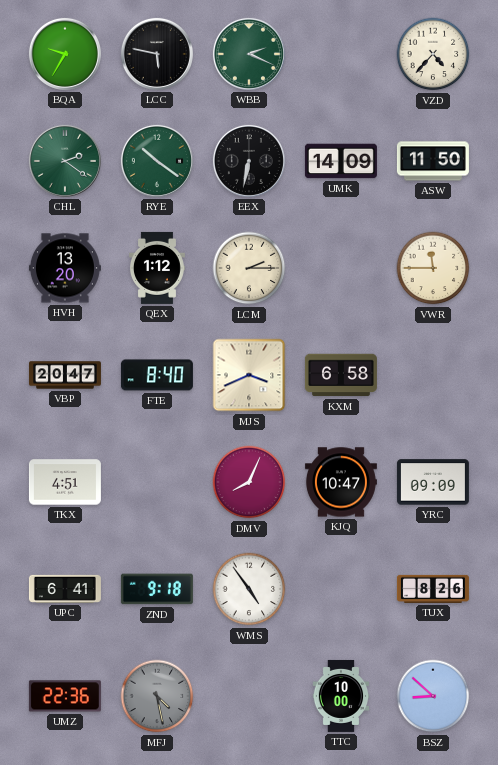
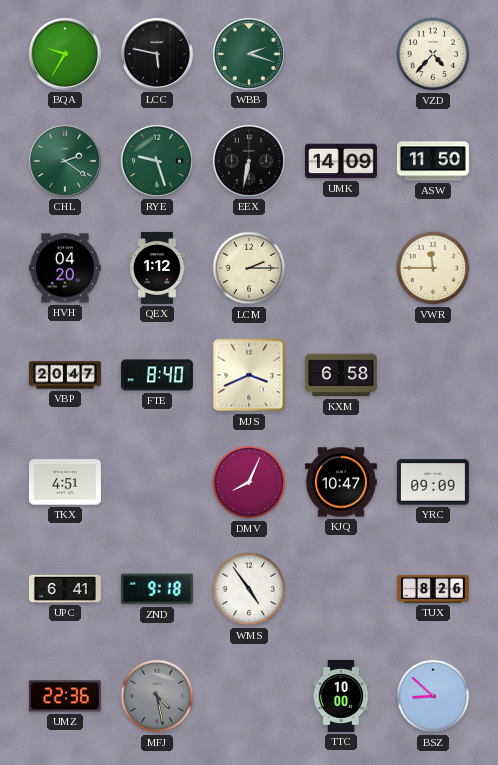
WBB: 2:19 -> 2:18 (249, 54)
RYE: 10:21 -> 9:27 (157, 161)
HVH: 13:20 -> 04:20 (65, 268)
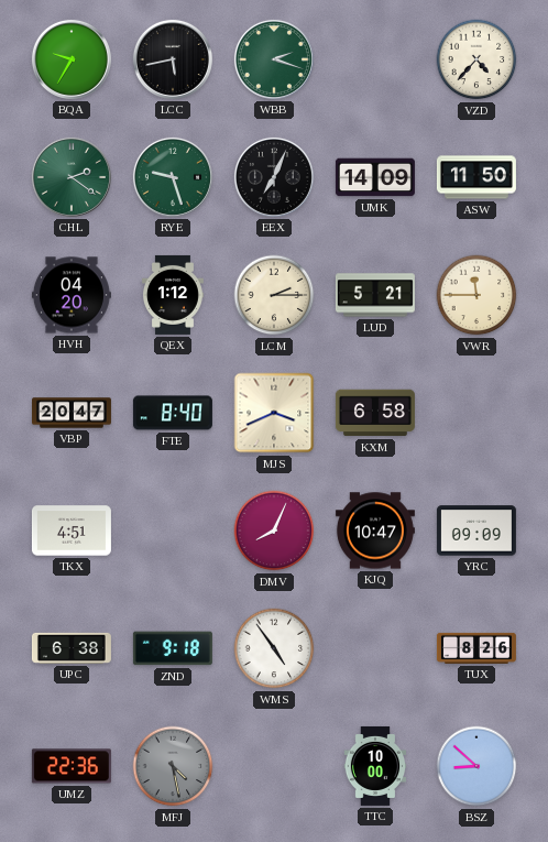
LCC: 5:47 -> 5:43 (173, 59)
EEX: 6:32 -> 7:04 (274, 177)
LUD: none -> 5:21 (375, 295)
UPC: 6:41 -> 6:38 (72, 648)
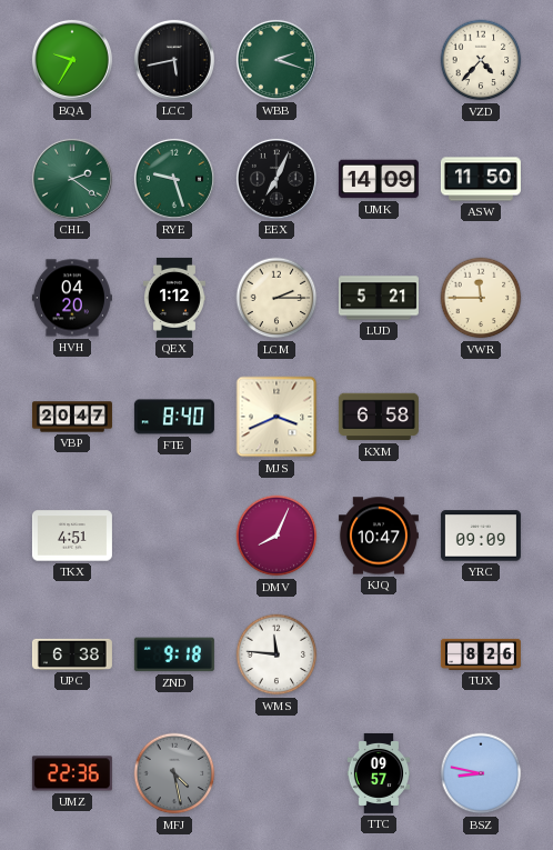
WMS: 4:54 -> 11:46 (276, 654)
TTC: 10:00 -> 09:57 (379, 773)
BSZ: 8:52 -> 8:47 (481, 773)
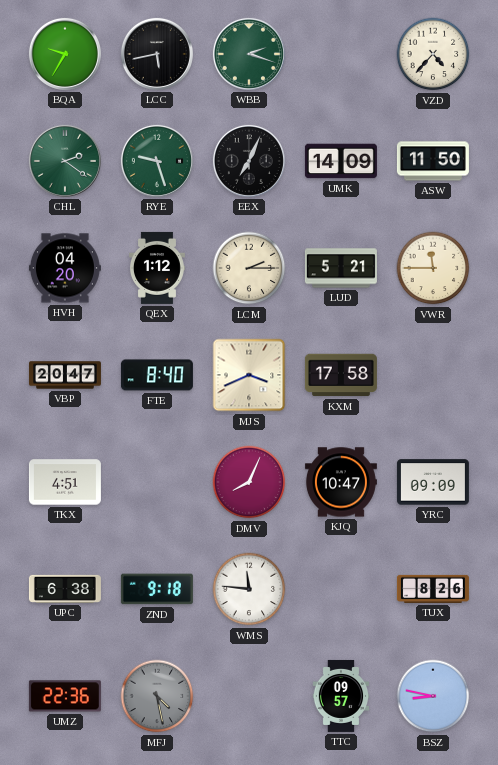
KXM: 6:58 -> 17:58 (341, 375)
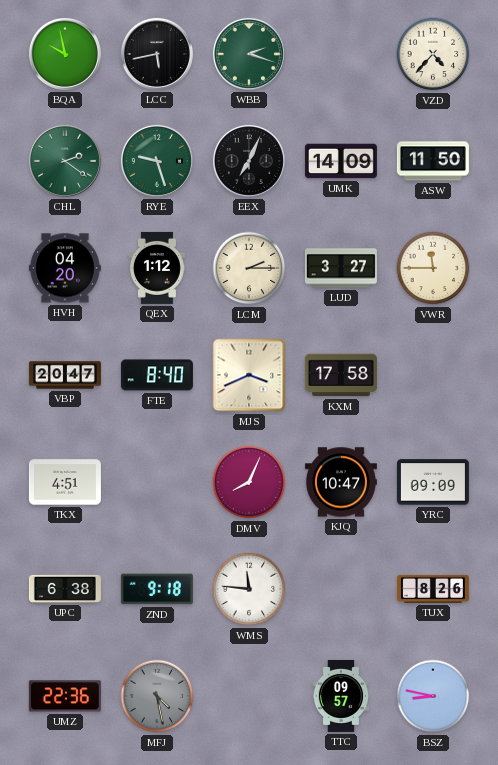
BQA: 9:35 -> 9:58 (65, 54)
LUD: 5:21 -> 3:27 (341, 268)
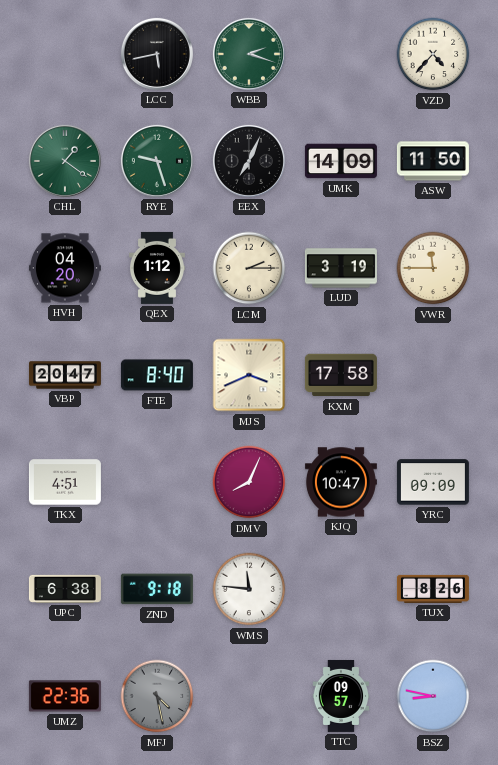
BQA: 9:58 -> none (65, 54)
CHL: 2:21 -> 1:21 (65, 161)
LUD: 3:27 -> 3:19 (341, 268)
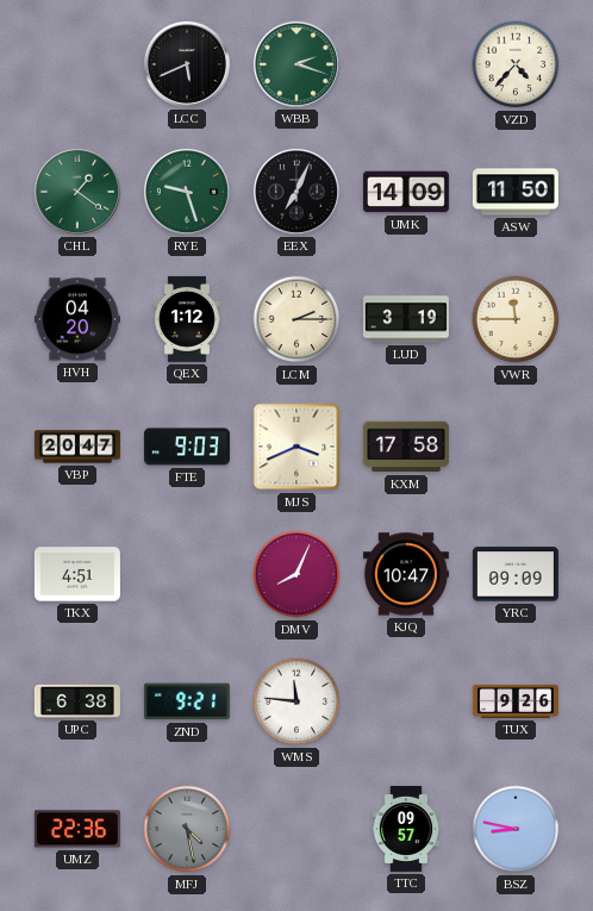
LCC: 5:43 -> 5:41 (187, 64)
FTE: 8:40 -> 9:03 (187, 447)
ZND: 9:18 -> 9:21 (187, 701)
TUX: 8:26 -> 9:26 (516, 701)
